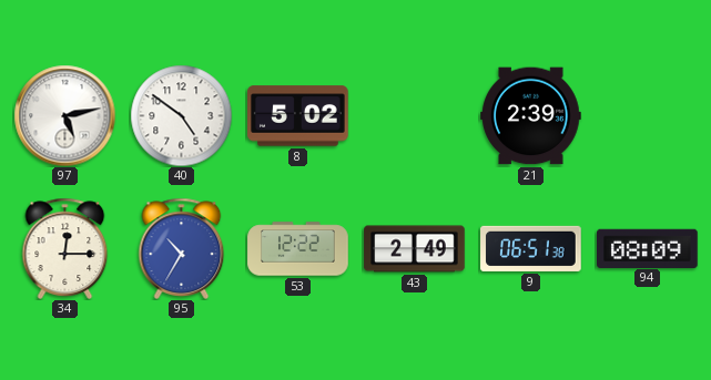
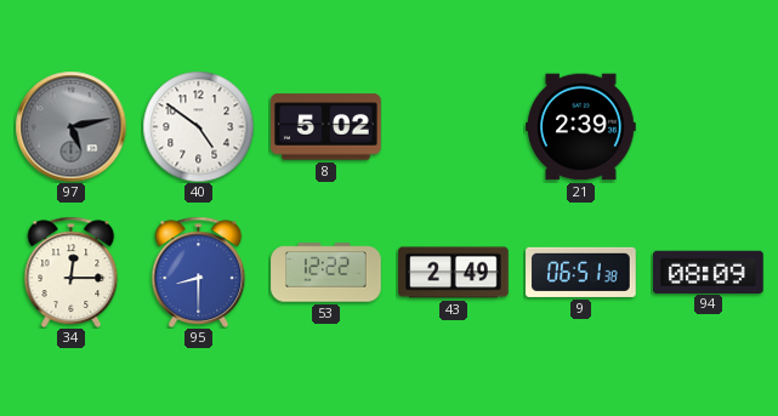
97 dial: white -> grey (70, 126)
95: 10:35 -> 8:30 (199, 272)
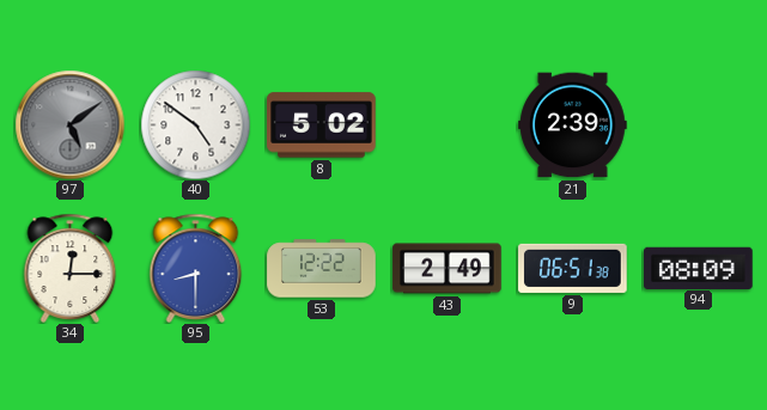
97: 5:13 -> 5:09 (69, 124)
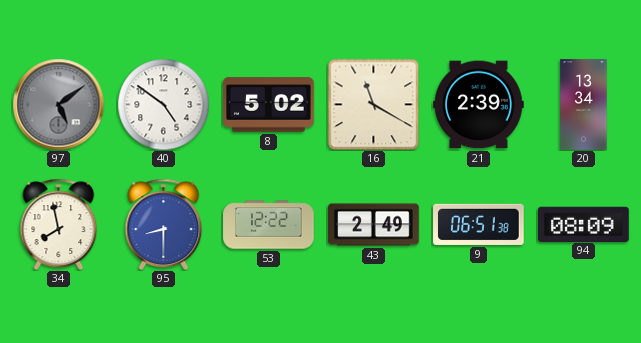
16: none -> 11:20 (373, 104)
20: none -> 13:34 (584, 105)
34: 12:15 -> 7:58 (59, 224)
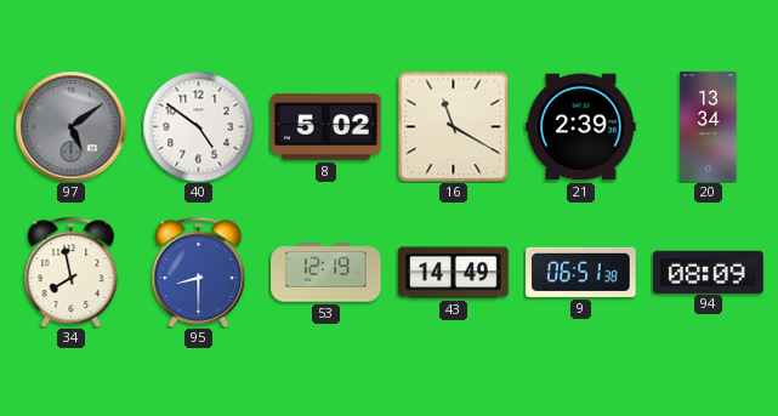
53: 12:22 -> 12:19 (326, 273)
43: 2:49 -> 14:49 (454, 273)
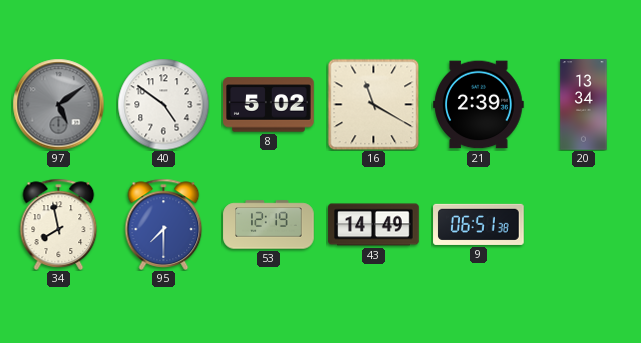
95: 8:30 -> 7:30 (164, 224)
94: 08:09 -> none (709, 272)
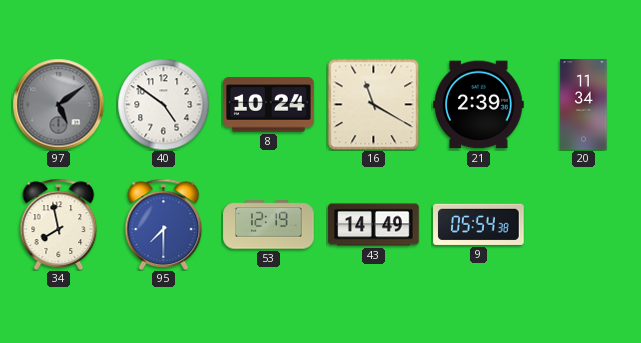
8: 5:02 -> 10:24 (269, 105)
20: 13:34 -> 11:34 (584, 105)
9: 06:51 -> 05:54 (479, 224)
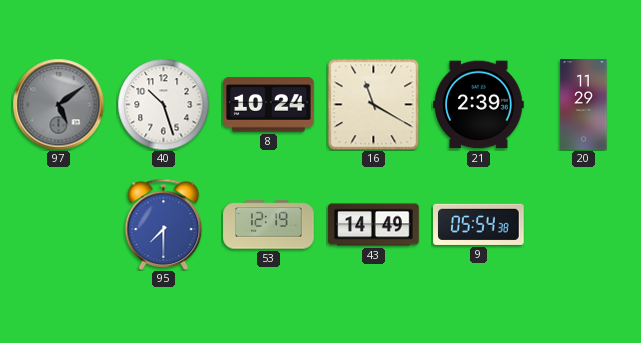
40: 4:51 -> 10:27 (163, 104)
20: 11:34 -> 11:29 (584, 105)
34: 7:58 -> none (59, 224)
